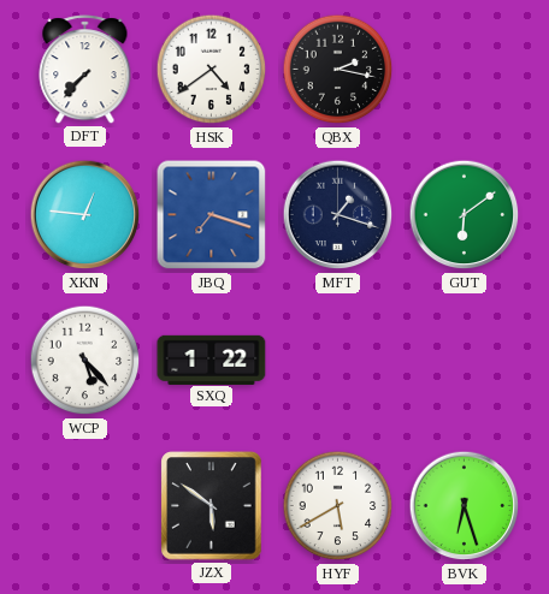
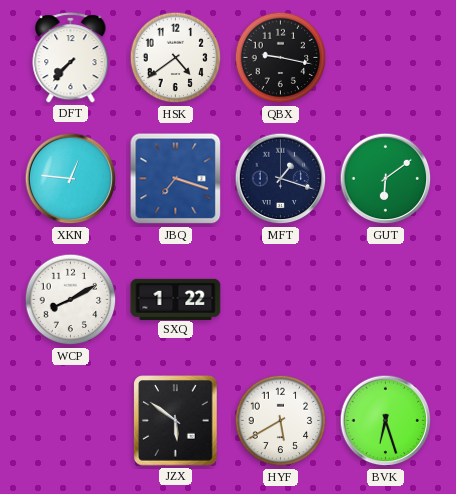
QBX: 2:17 -> 9:17 (281, 58)
WCP: 5:23 -> 8:10 (71, 300)
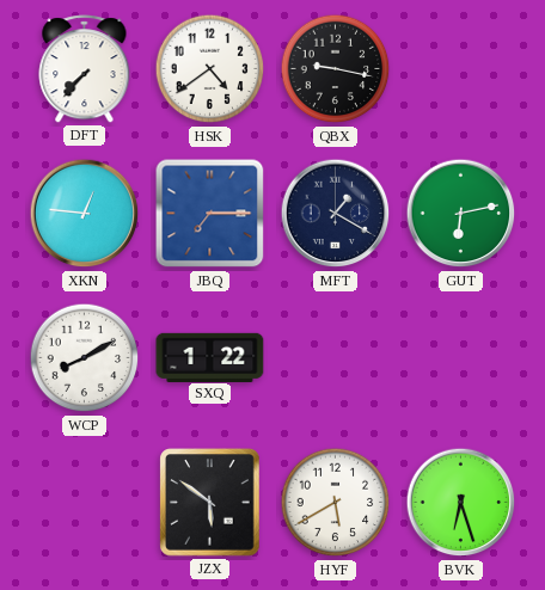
JBQ: 7:18 -> 7:15 (210, 214)
MFT: 1:18 -> 1:20 (336, 214)
GUT: 6:09 -> 6:13 (461, 214)
